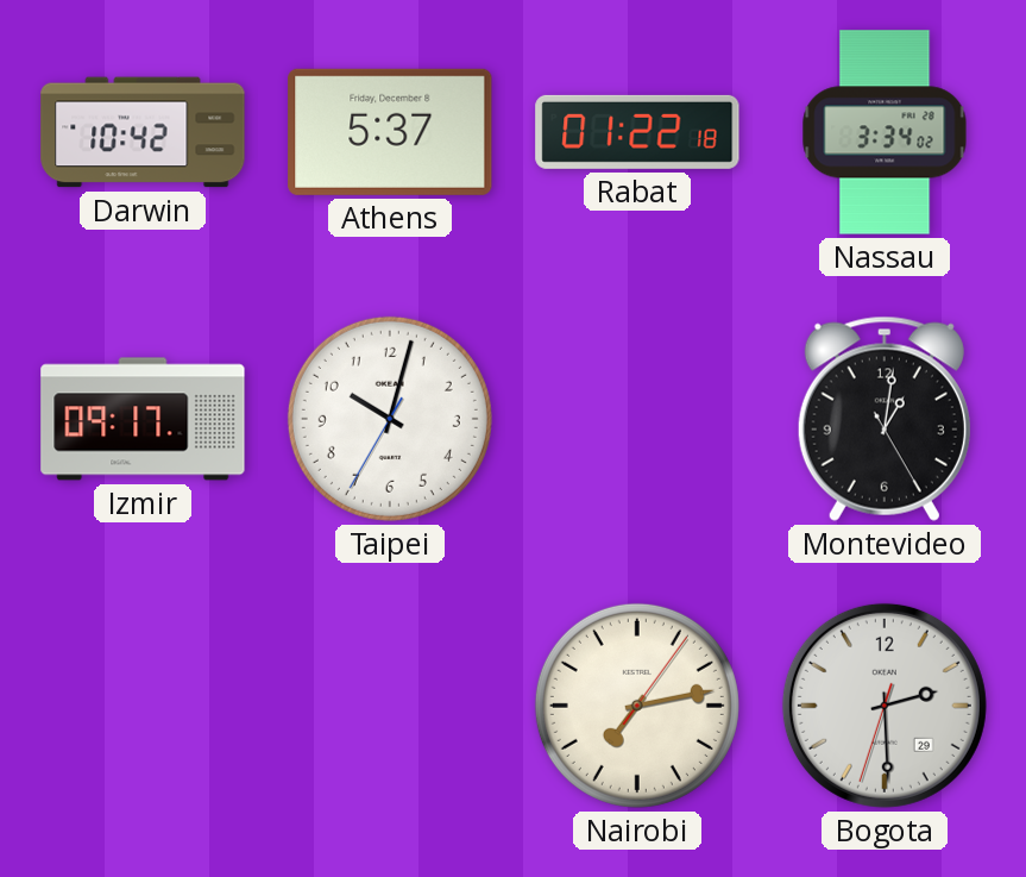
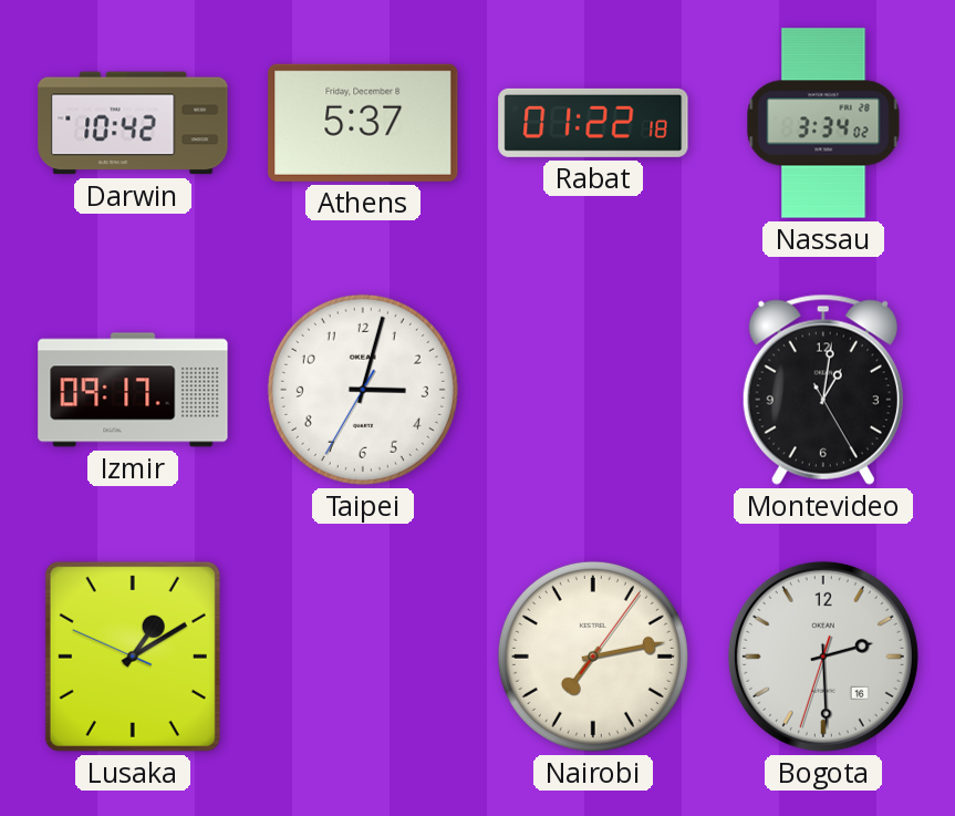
Taipei: 10:02 -> 3:02 (363, 390)
Lusaka: none -> 1:09 (133, 657)
Bogota date: 29 -> 16 (823, 657)
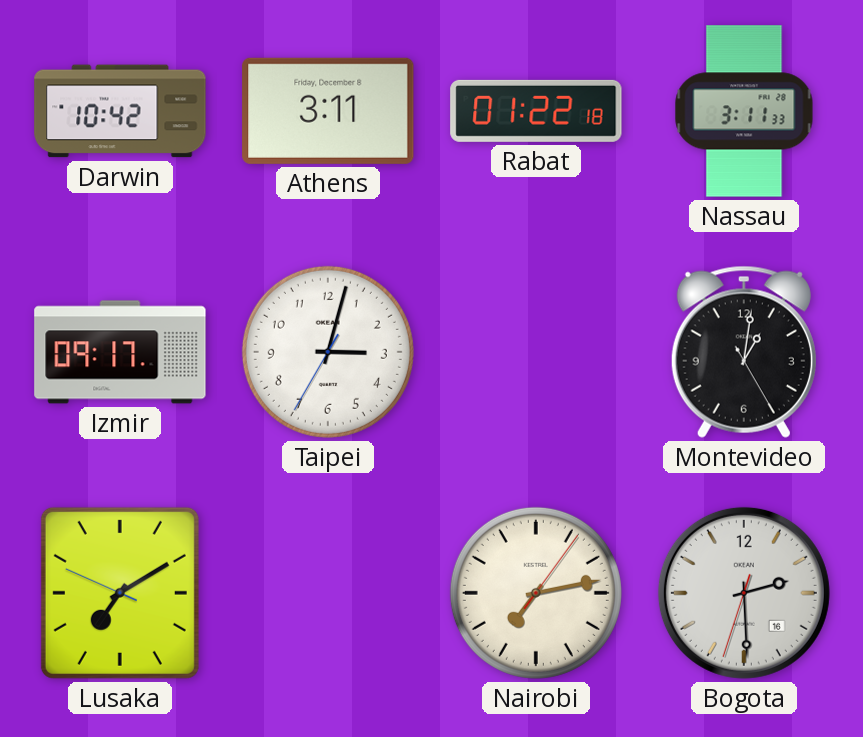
Athens: 5:37 -> 3:11 (328, 111)
Nassau: 3:34 -> 3:11 (744, 111)
Lusaka: 1:09 -> 7:09 (120, 593)
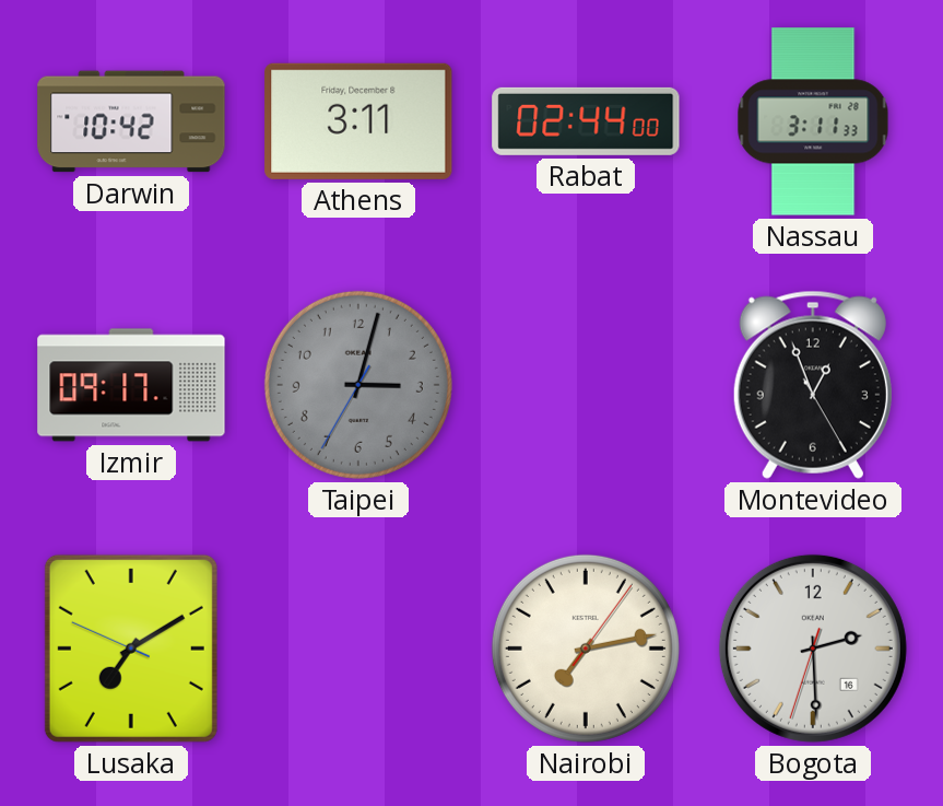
Rabat: 01:22 -> 02:44 (586, 121)
Taipei dial: white -> grey (358, 385)
Montevideo: 1:01 -> 12:56 (813, 385)
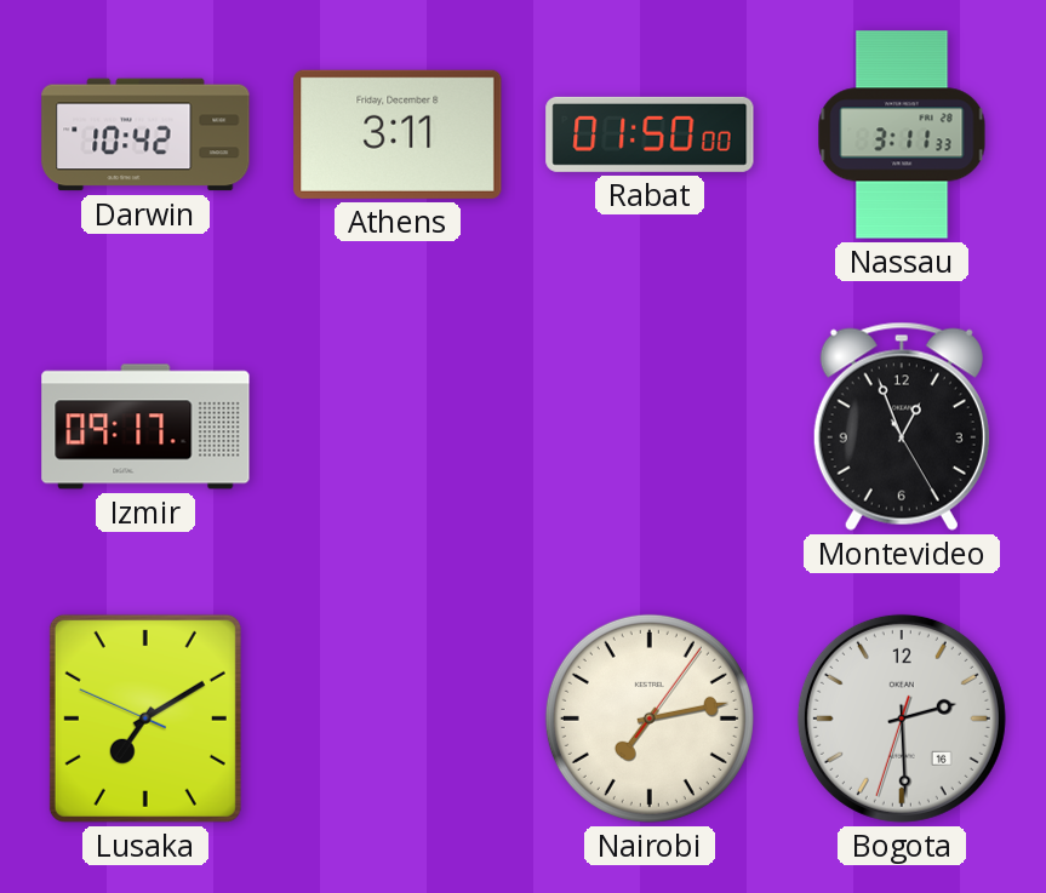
Rabat: 02:44 -> 01:50 (650, 134)
Taipei: 3:02 -> none (358, 385)
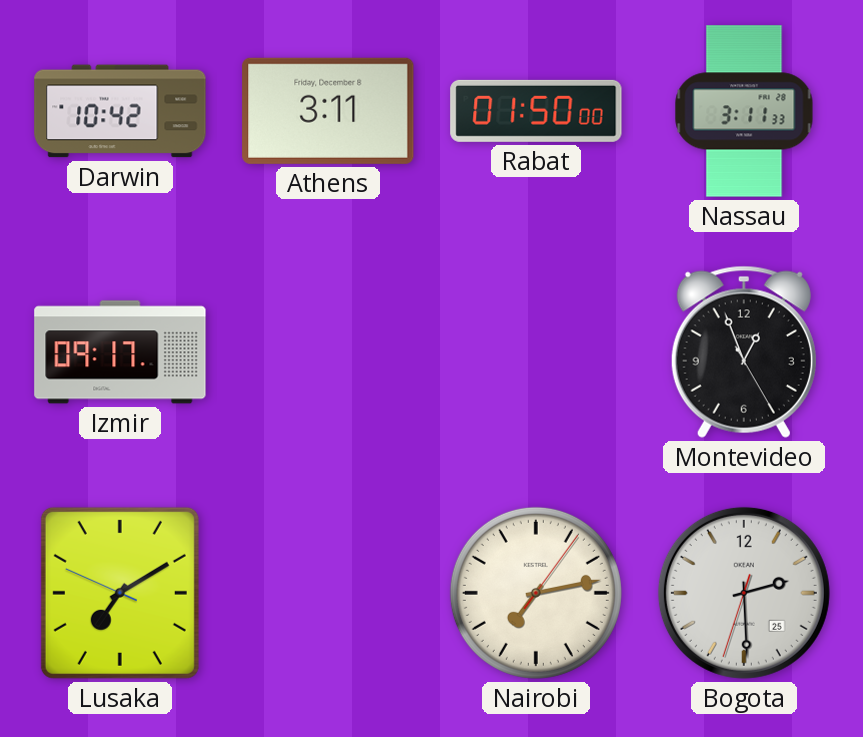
Bogota date: 16 -> 25 (744, 593)
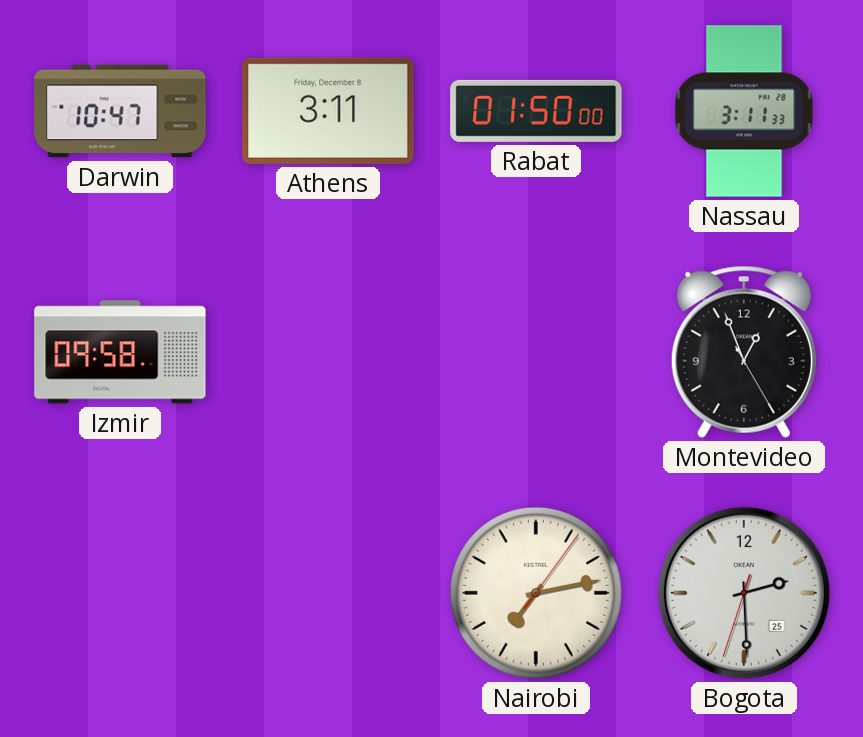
Darwin: 10:42 -> 10:47 (120, 111)
Izmir: 09:17 -> 09:58 (120, 352)
Lusaka: 7:09 -> none (120, 593)
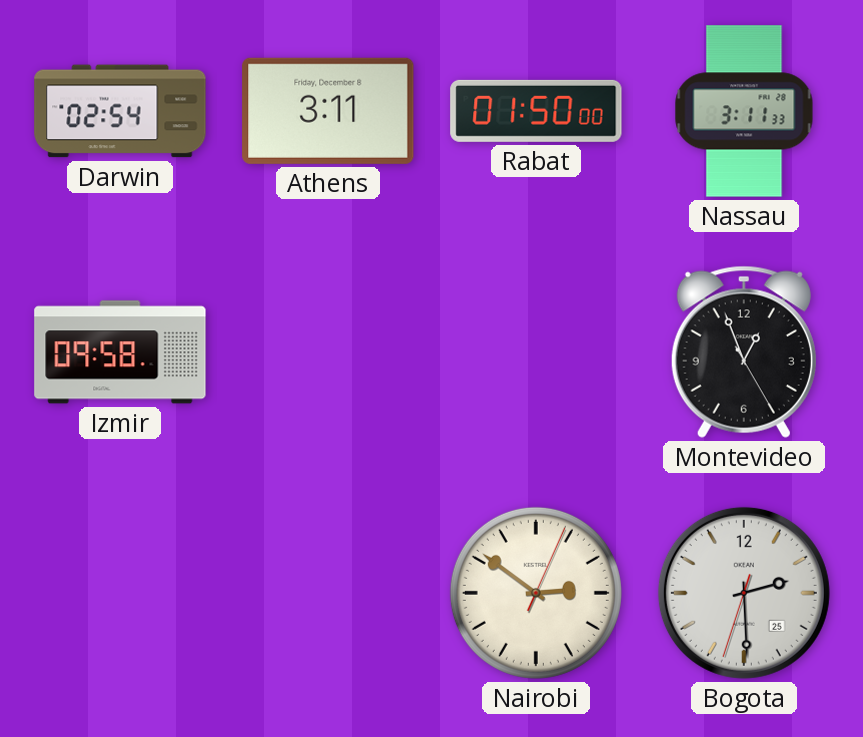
Darwin: 10:47 -> 02:54 (120, 111)
Nairobi: 7:13 -> 2:51 (536, 593)
